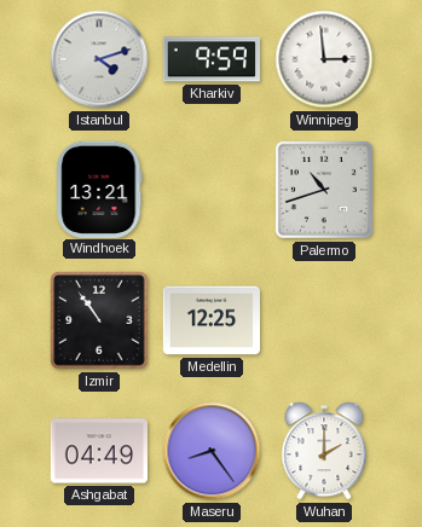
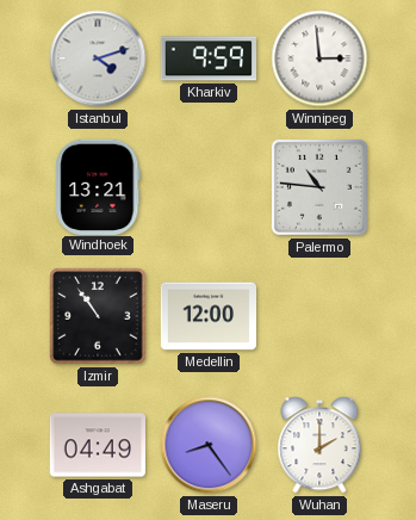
Palermo: 10:42 -> 10:46 (319, 187)
Medellin: 12:25 -> 12:00 (209, 316)
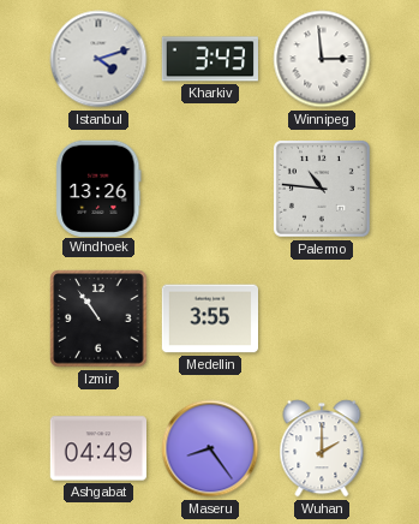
Kharkiv: 9:59 -> 3:43 (209, 59)
Windhoek: 13:21 -> 13:26 (98, 187)
Medellin: 12:00 -> 3:55 (210, 318)
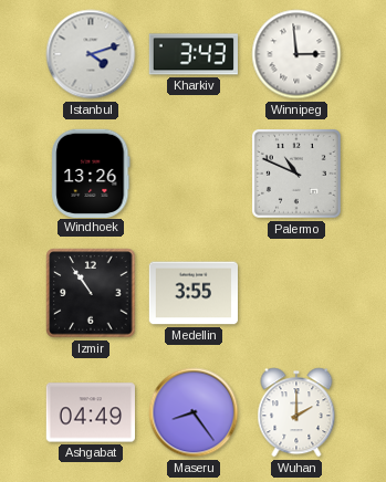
Palermo: 10:46 -> 10:49 (296, 174)
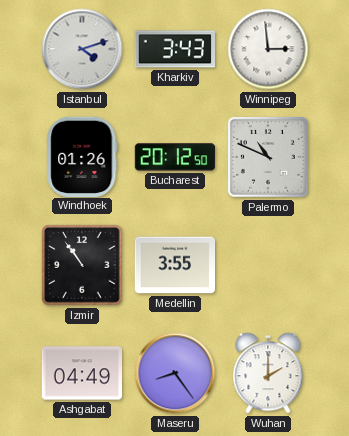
Windhoek: 13:26 -> 01:26 (82, 156)
Bucharest: none -> 20:12 (175, 157)
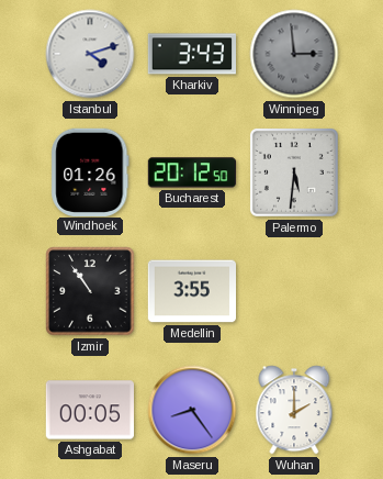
Winnipeg dial: white -> grey (294, 54)
Palermo: 10:49 -> 5:31 (294, 172)
Ashgabat: 04:49 -> 00:05 (89, 410)
